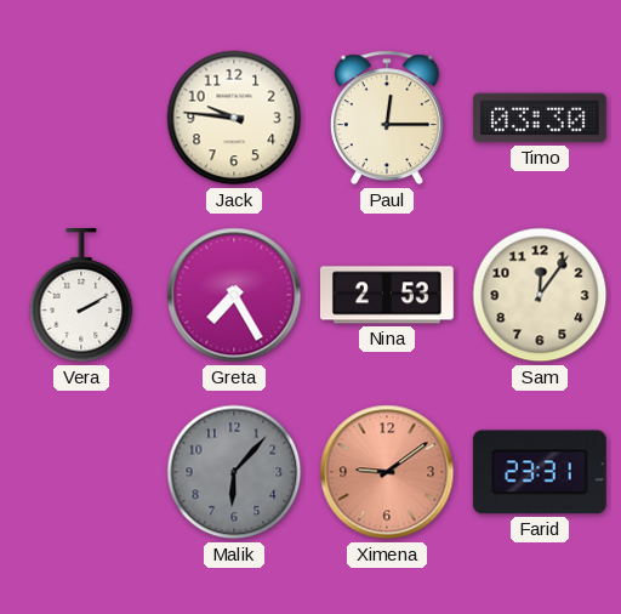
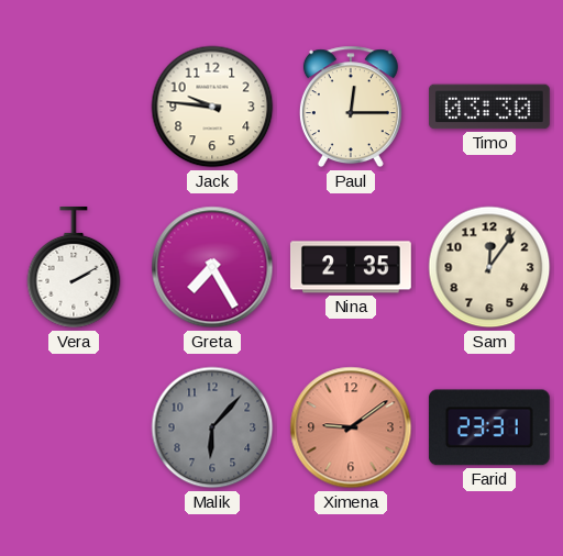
Nina: 2:53 -> 2:35 (351, 267)
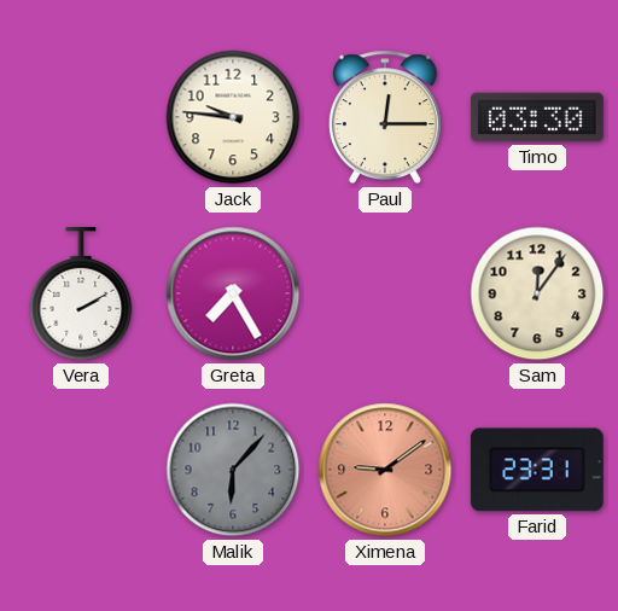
Nina: 2:35 -> none (351, 267)
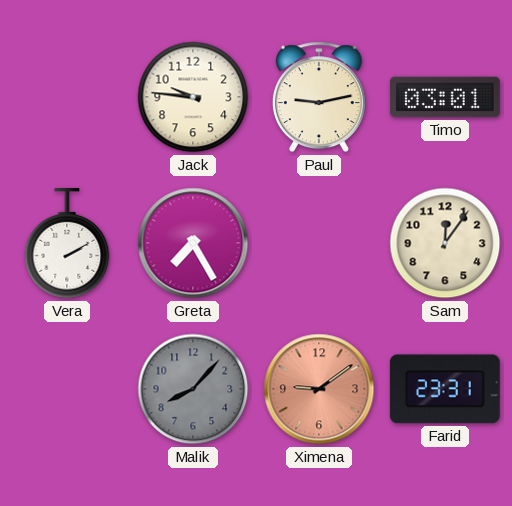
Paul: 12:15 -> 9:13 (319, 97)
Timo: 03:30 -> 03:01 (445, 97)
Malik: 6:07 -> 8:07 (193, 389)
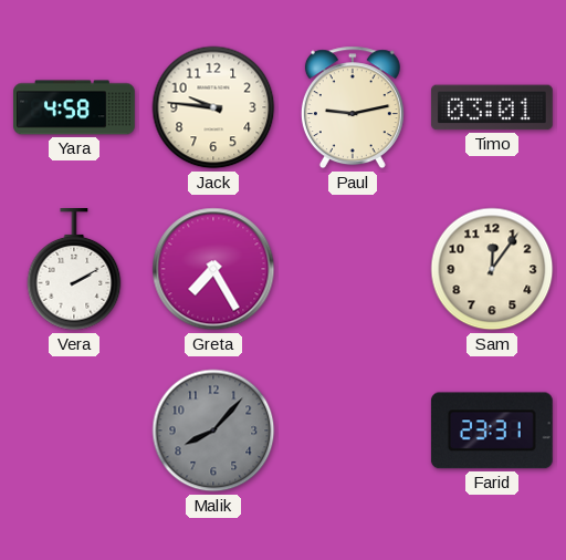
Yara: none -> 4:58 (75, 107)
Ximena: 9:09 -> none (319, 389)
